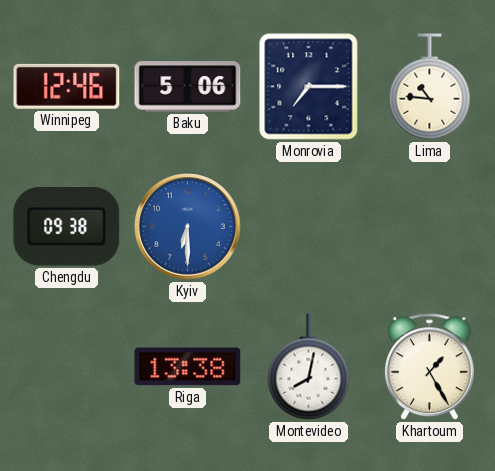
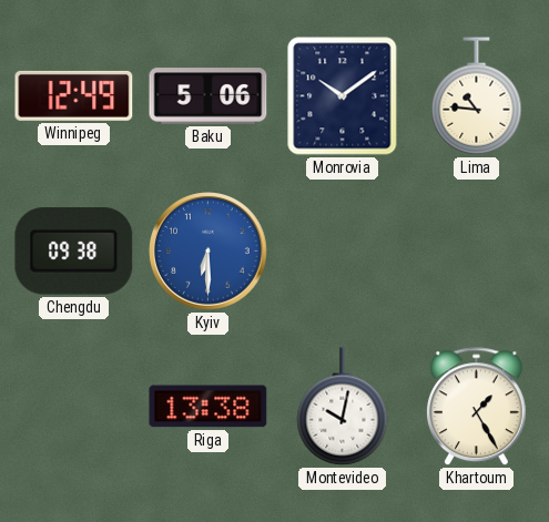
Winnipeg: 12:46 -> 12:49 (74, 95)
Monrovia: 7:15 -> 10:09 (343, 96)
Montevideo: 8:02 -> 10:02 (343, 407)
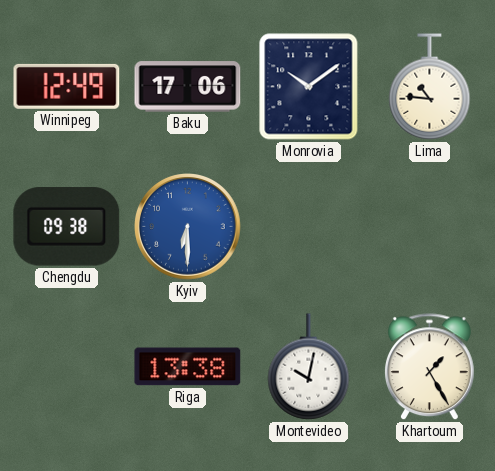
Baku: 5:06 -> 17:06 (188, 87)
